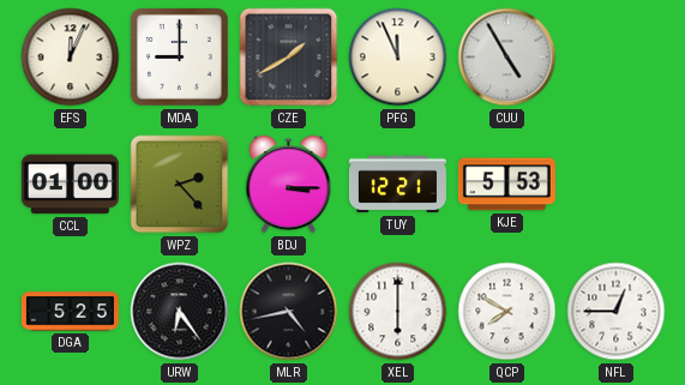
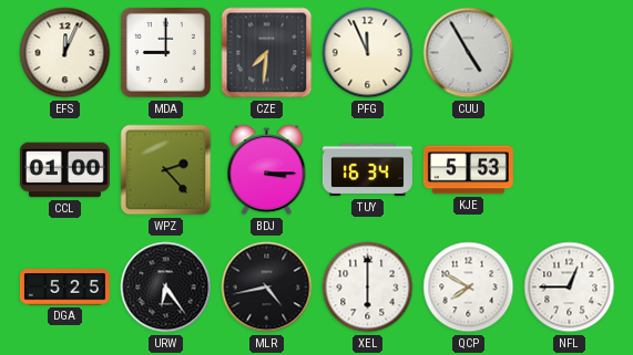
CZE: 1:40 -> 7:31 (267, 53)
TUY: 12:21 -> 16:34 (367, 170)
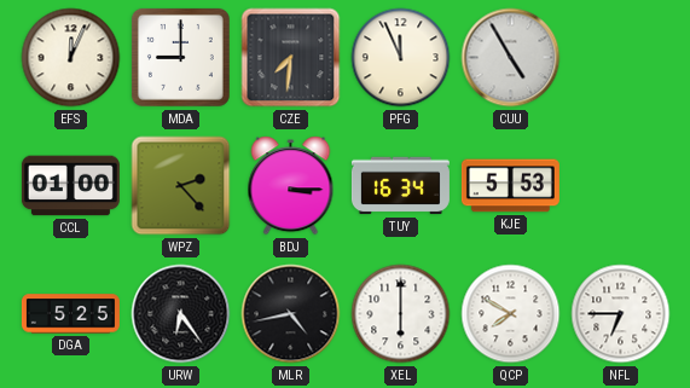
NFL: 12:45 -> 6:45 (621, 314)
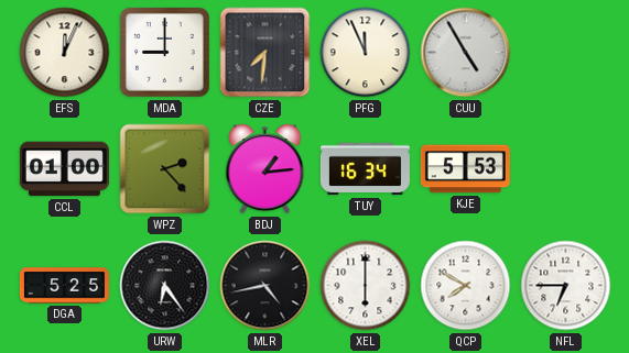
BDJ: 3:15 -> 1:14 (265, 169)
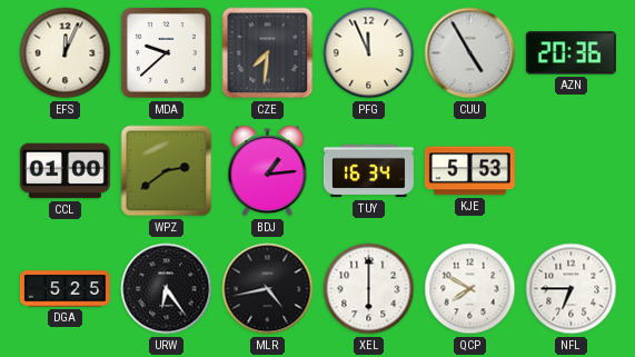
MDA: 9:00 -> 9:38 (166, 52)
AZN: none -> 20:36 (570, 53)
WPZ: 2:23 -> 2:39 (167, 171)
